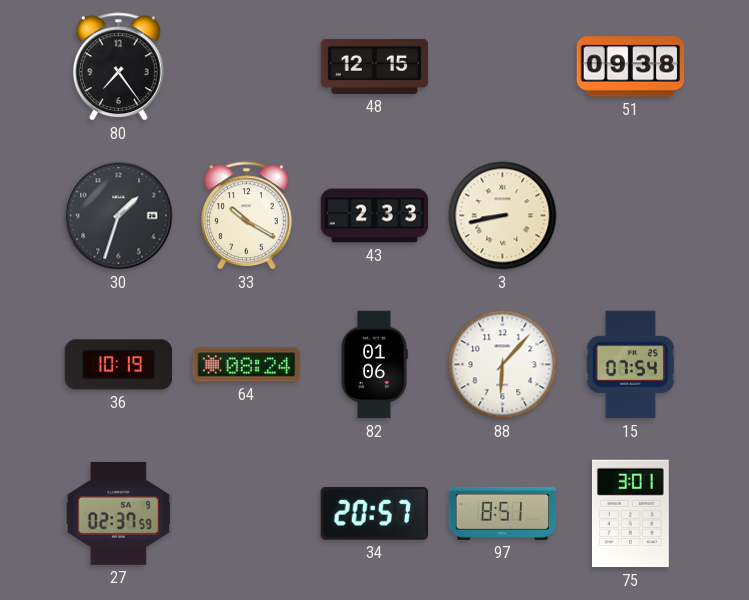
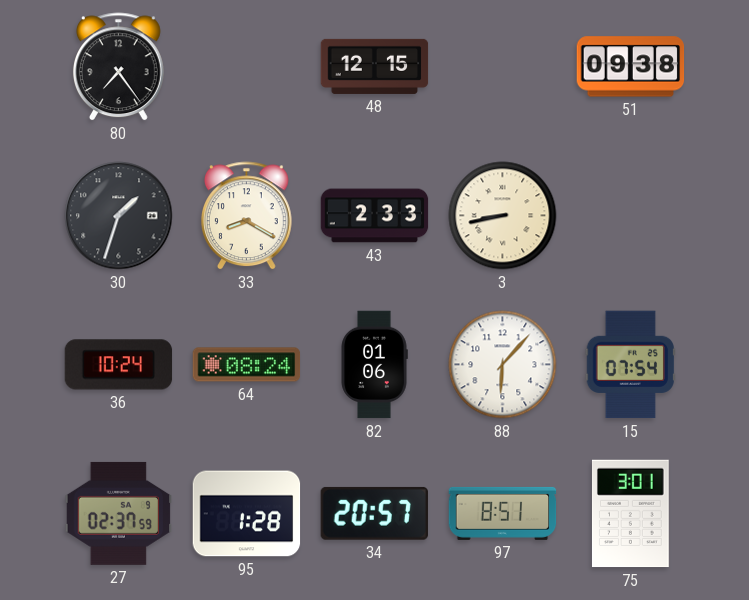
33: 10:20 -> 8:20 (246, 216)
36: 10:19 -> 10:24 (119, 365)
95: none -> 1:28 (247, 514)
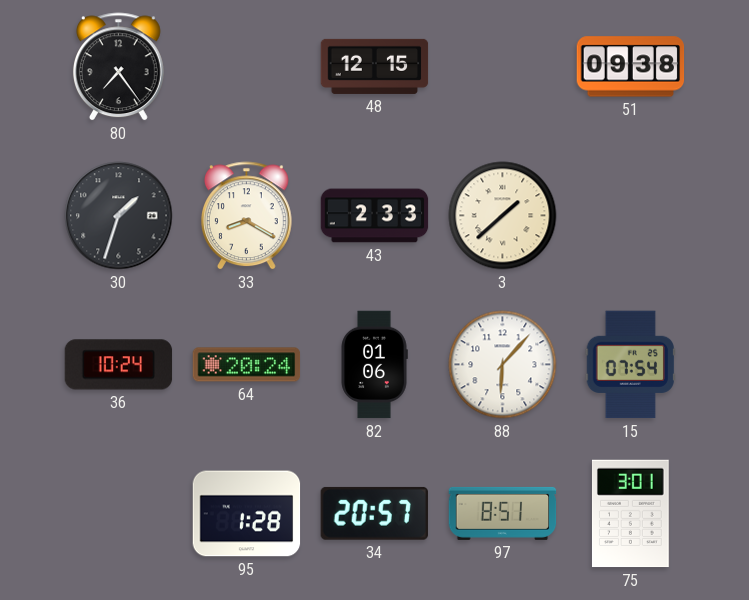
3: 8:43 -> 1:38 (503, 216)
64: 08:24 -> 20:24 (247, 365)
27: 02:37 -> none (119, 513)
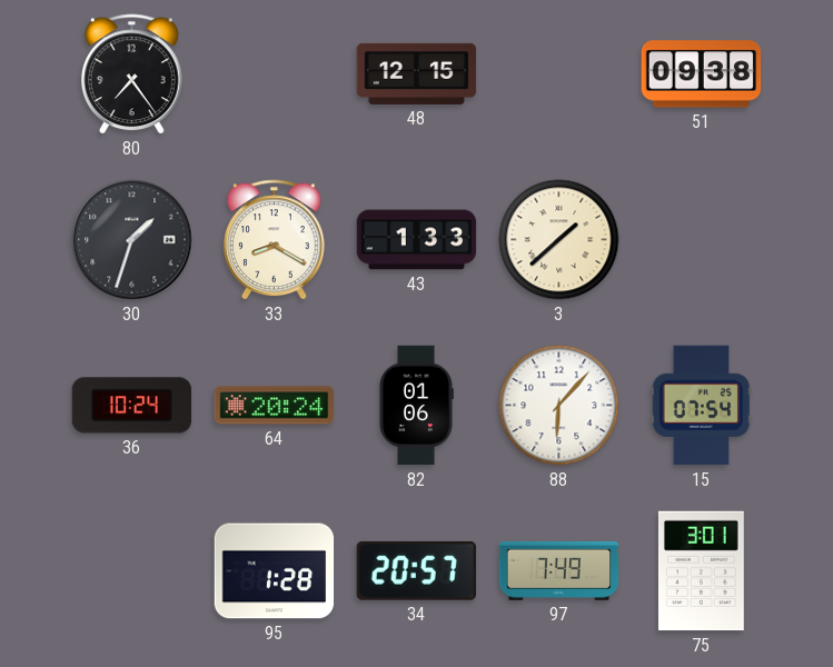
43: 2:33 -> 1:33 (417, 240)
97: 8:51 -> 7:49 (559, 570)
